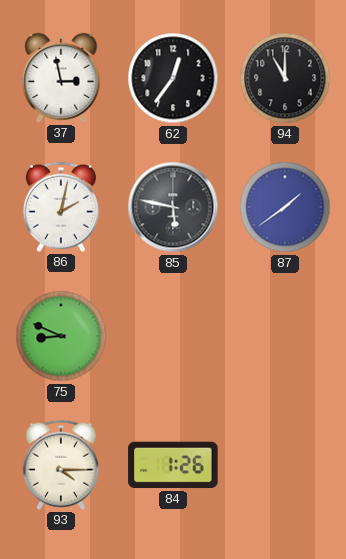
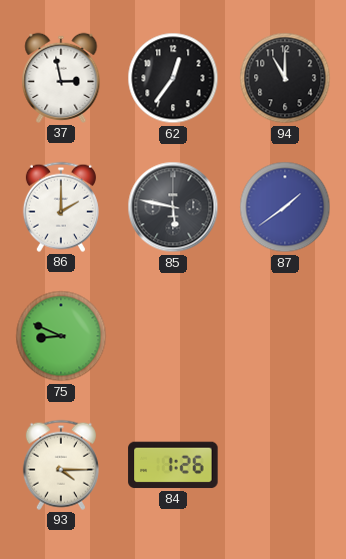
86: 2:02 -> 2:00 (61, 207)
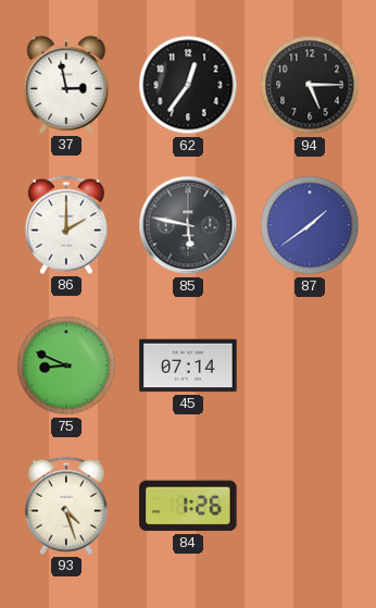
94: 11:00 -> 5:15 (310, 85)
45: none -> 07:14 (188, 365)
93: 4:15 -> 4:27 (66, 506)
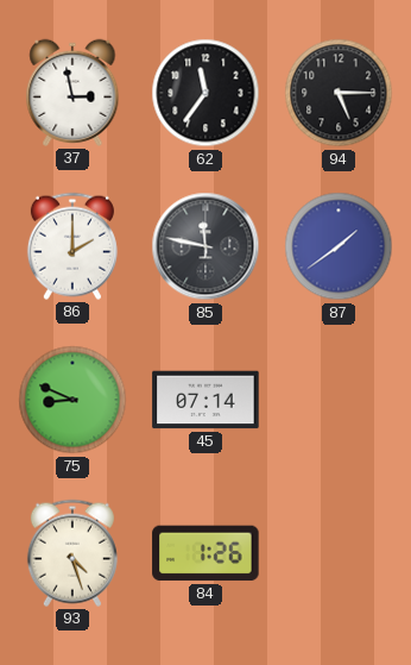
62: 12:36 -> 11:36 (205, 93)
85: 5:47 -> 11:47 (205, 246)
